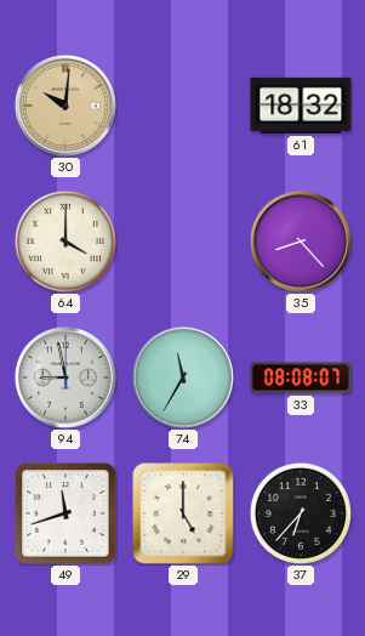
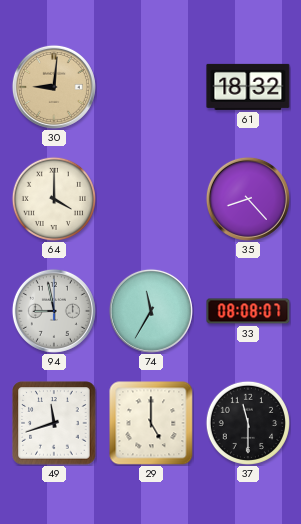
30: 10:01 -> 9:01 (54, 87)
37: 6:37 -> 11:30 (247, 422)
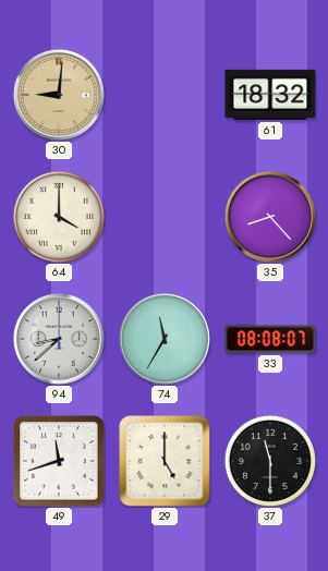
94: 8:58 -> 8:38 (59, 339)
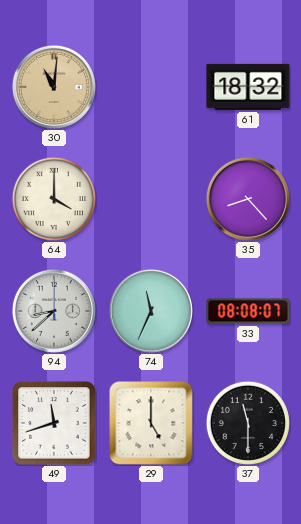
30: 9:01 -> 11:01 (54, 87)
74: 11:35 -> 11:34 (151, 311)
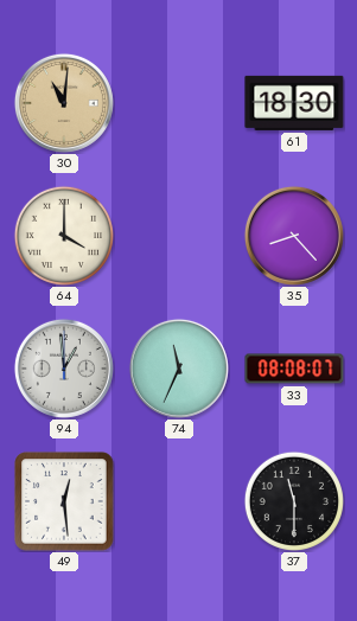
61: 18:32 -> 18:30 (294, 103)
94: 8:38 -> 12:59 (64, 369)
49: 11:42 -> 12:29 (64, 501)
29: 5:00 -> none (151, 423)
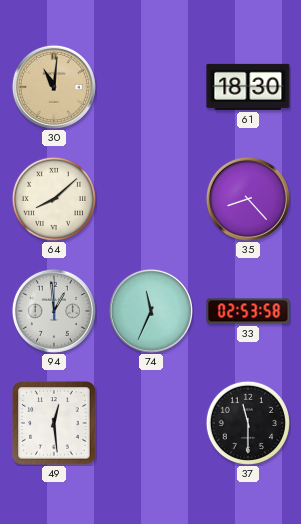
64: 4:00 -> 8:08 (53, 198)
33: 08:08 -> 02:53 (248, 311)
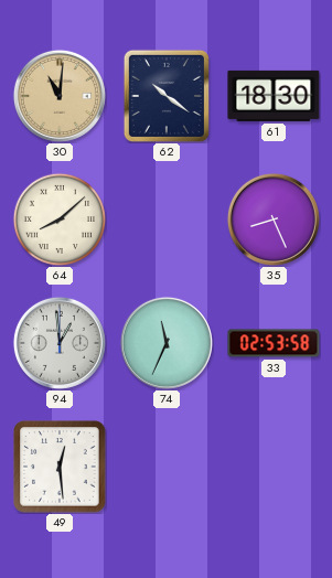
62: none -> 10:21 (167, 96)
35: 8:23 -> 8:26 (274, 220)
37: 11:30 -> none (247, 422)
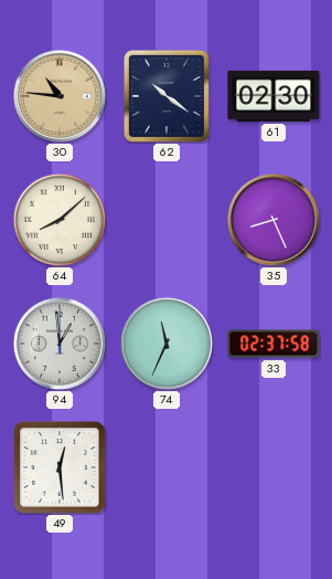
30: 11:01 -> 10:46 (60, 96)
61: 18:30 -> 02:30 (274, 96)
33: 02:53 -> 02:37 (274, 344)
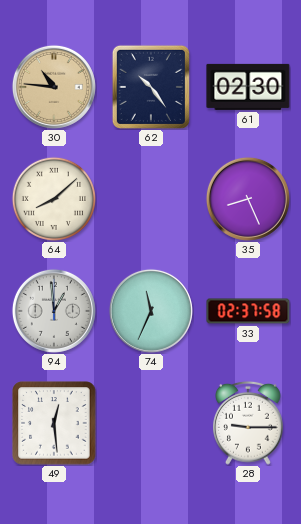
62: 10:21 -> 10:24 (151, 87)
28: none -> 9:15 (249, 423)
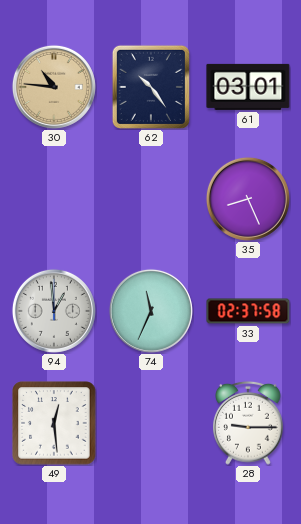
61: 02:30 -> 03:01 (248, 87)
64: 8:08 -> none (53, 198)
